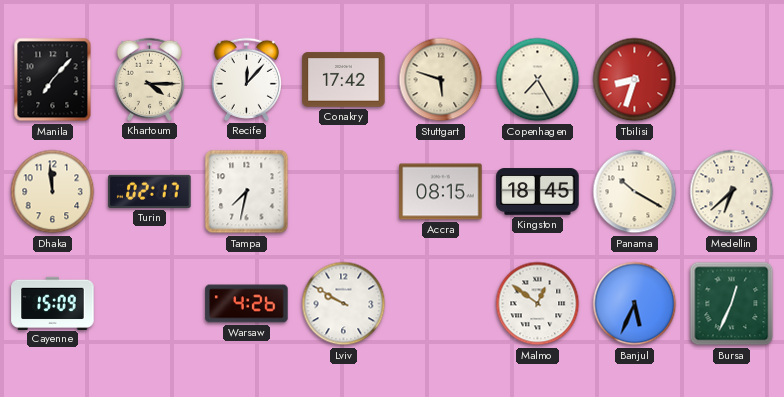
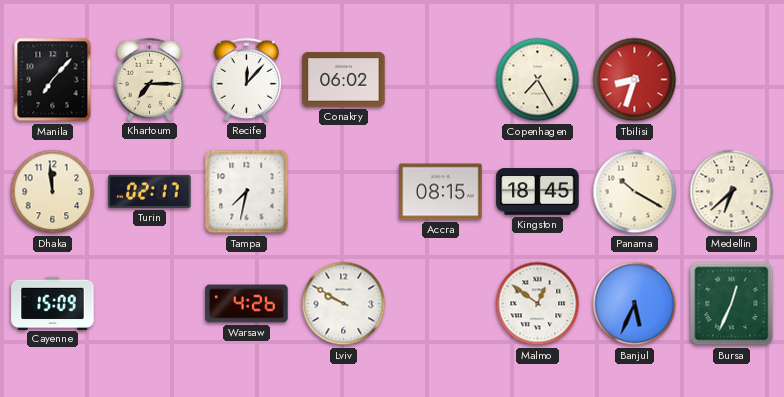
Khartoum: 4:15 -> 7:15 (149, 79)
Conakry: 17:42 -> 06:02 (344, 80)
Stuttgart: 5:48 -> none (441, 80)
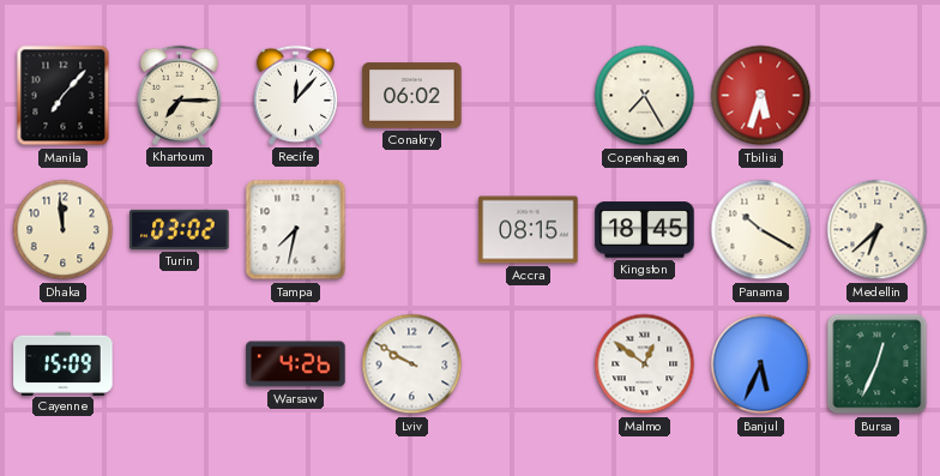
Tbilisi: 8:33 -> 5:33 (761, 96)
Turin: 02:17 -> 03:02 (180, 229)
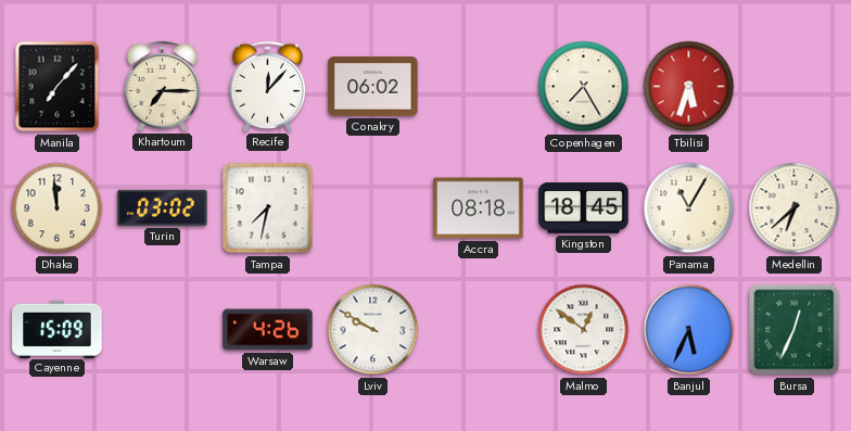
Accra: 08:15 -> 08:18 (479, 208)
Panama: 10:20 -> 11:05 (689, 208)
